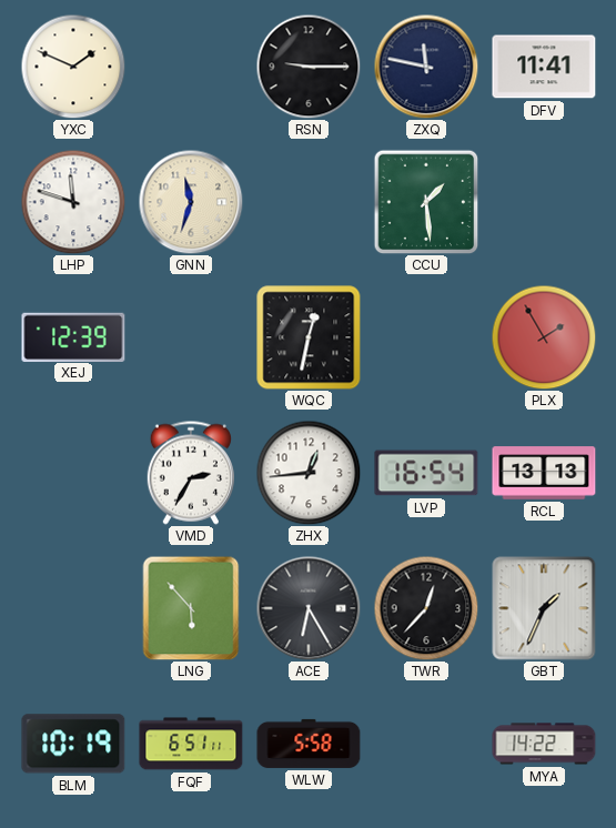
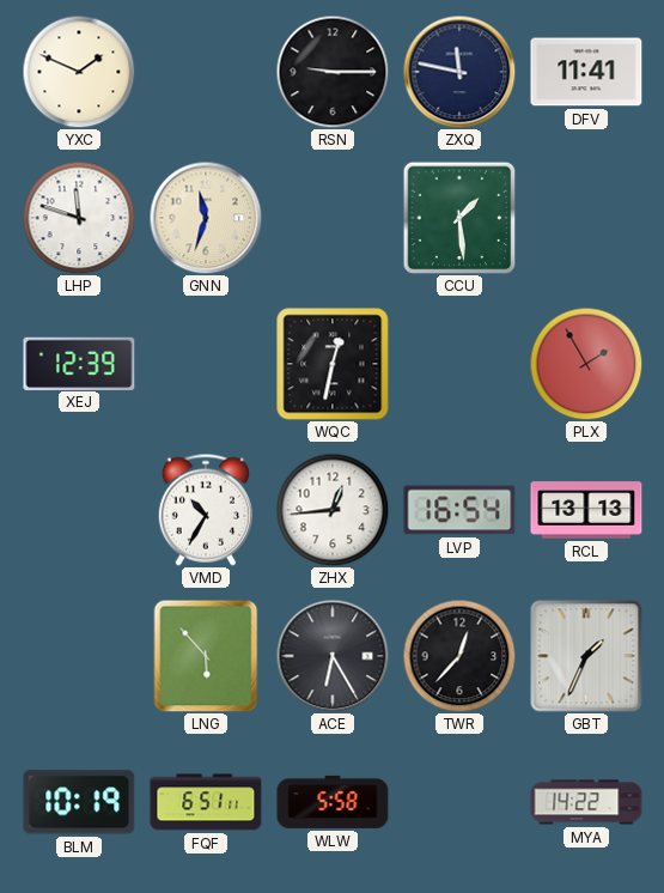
VMD: 2:35 -> 10:35 (206, 510)
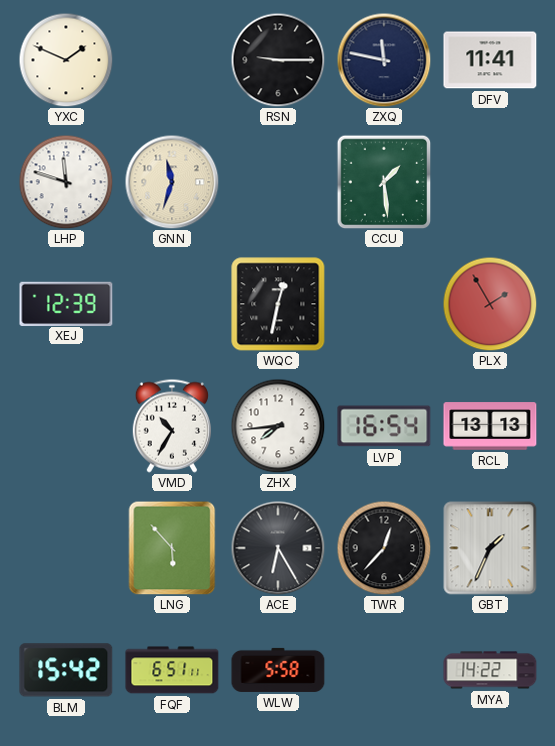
ZHX: 12:44 -> 7:44 (278, 426)
BLM: 10:19 -> 15:42 (66, 670)
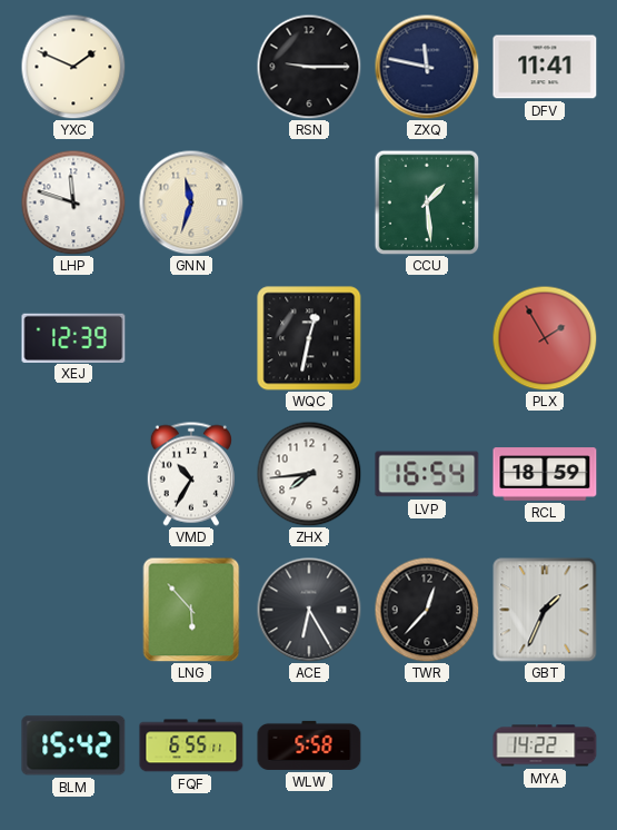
RCL: 13:13 -> 18:59 (545, 474)
FQF: 6:51 -> 6:55 (191, 745)
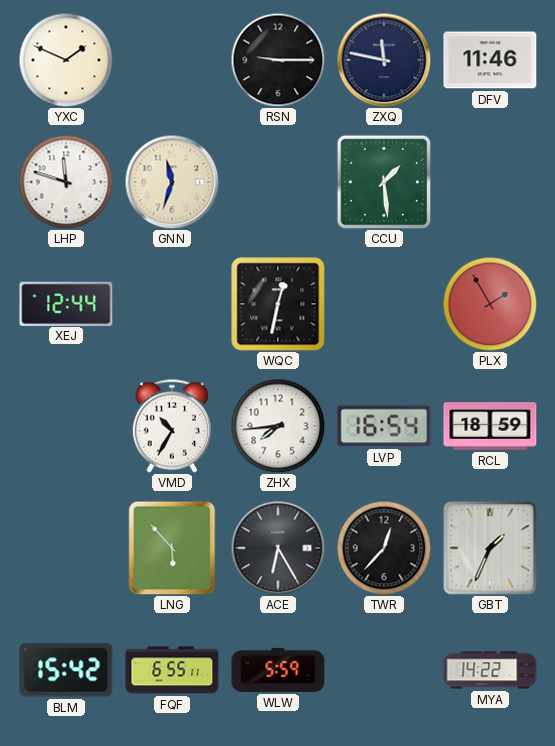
DFV: 11:41 -> 11:46 (490, 60)
XEJ: 12:39 -> 12:44 (66, 303)
WLW: 5:58 -> 5:59 (278, 670)
